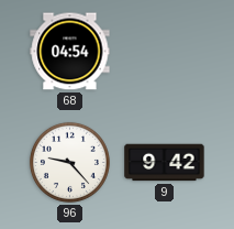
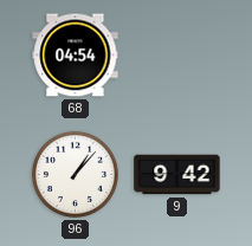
96: 9:23 -> 1:07 (75, 174)
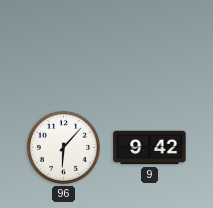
68: 04:54 -> none (76, 56)
96: 1:07 -> 6:07 (63, 147)
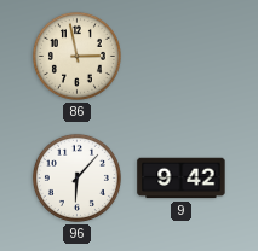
86: none -> 2:58 (76, 56)
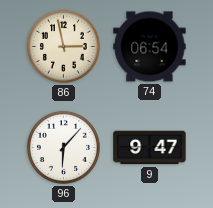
74: none -> 06:54 (150, 47)
9: 9:42 -> 9:47 (150, 148)
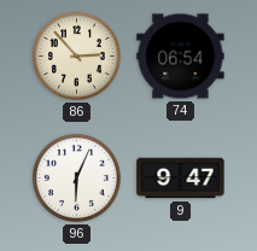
86: 2:58 -> 2:53 (76, 56)
96: 6:07 -> 6:04 (76, 177)
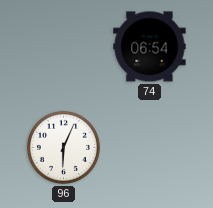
86: 2:53 -> none (76, 56)
9: 9:47 -> none (181, 179)
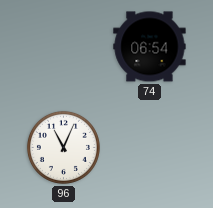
96: 6:04 -> 11:04 (63, 147)
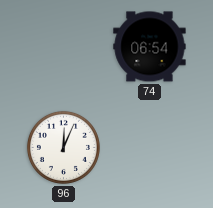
96: 11:04 -> 12:04 (63, 147)
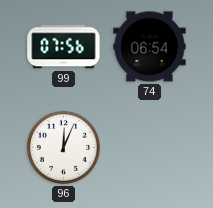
99: none -> 07:56 (64, 47)
